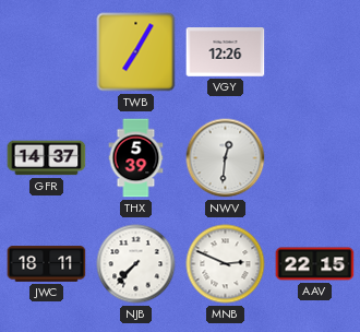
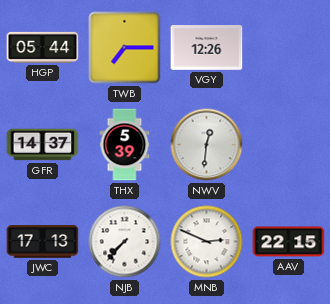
HGP: none -> 05:44 (43, 47)
TWB: 7:05 -> 7:15 (125, 48)
JWC: 18:11 -> 17:13 (43, 242)
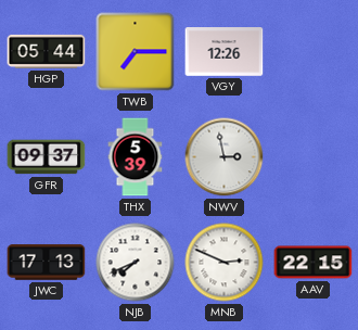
GFR: 14:37 -> 09:37 (47, 157)
NWV: 12:31 -> 2:58 (225, 157)
NJB: 7:37 -> 7:41 (136, 263)
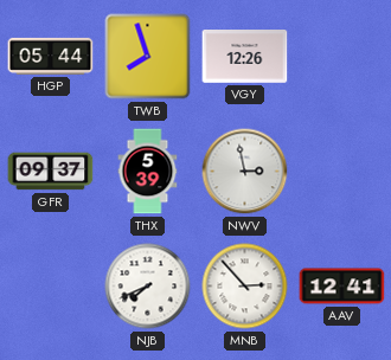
TWB: 7:15 -> 7:57 (148, 57)
JWC: 17:13 -> none (47, 263)
MNB: 2:49 -> 2:53 (245, 287)
AAV: 22:15 -> 12:41 (342, 287)
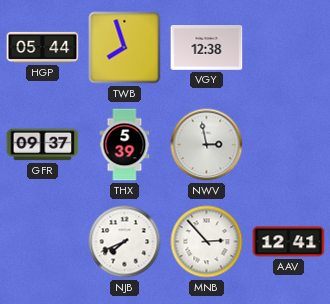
VGY: 12:26 -> 12:38 (207, 48)
